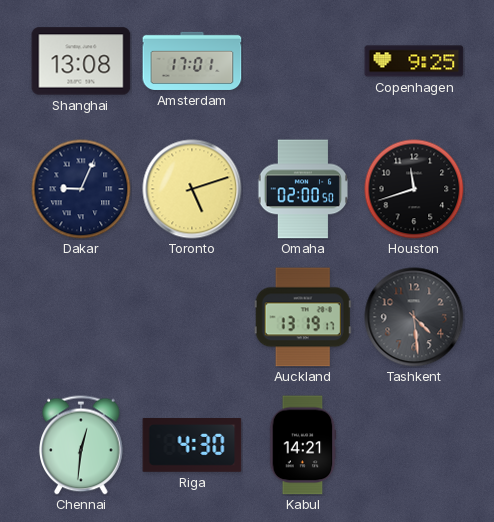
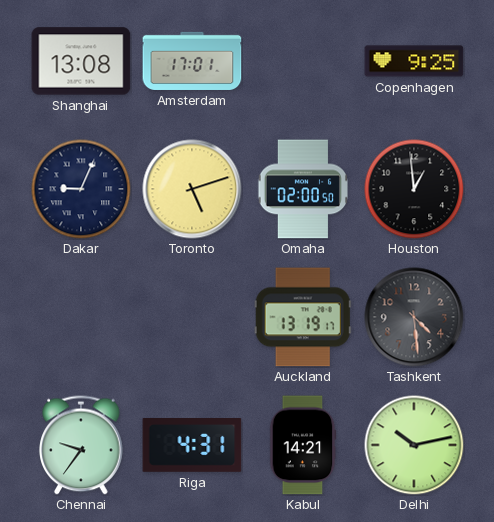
Houston: 11:42 -> 12:59 (414, 189)
Chennai: 12:31 -> 9:36 (81, 445)
Riga: 4:30 -> 4:31 (192, 445)
Delhi: none -> 10:13 (414, 445)
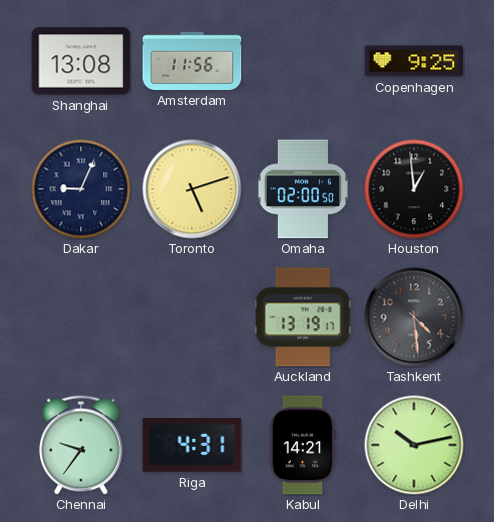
Amsterdam: 17:01 -> 11:56 (192, 61)
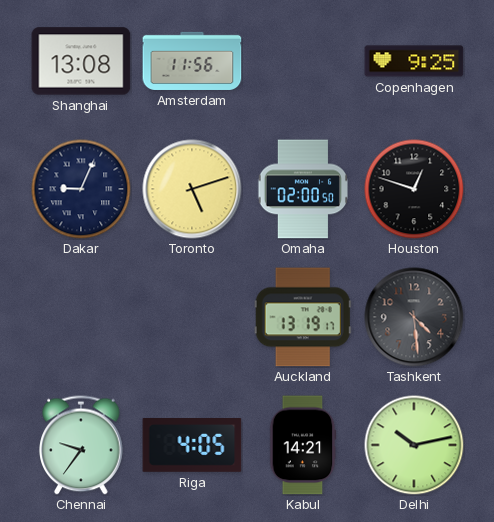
Houston: 12:59 -> 12:48 (414, 189)
Riga: 4:31 -> 4:05 (192, 445)
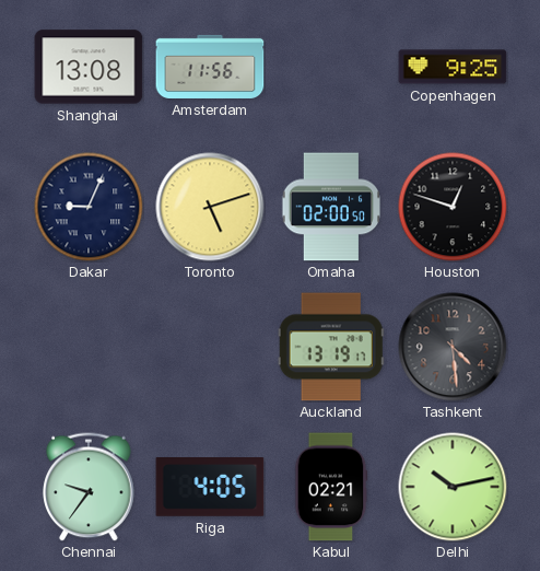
Kabul: 14:21 -> 02:21 (331, 487)
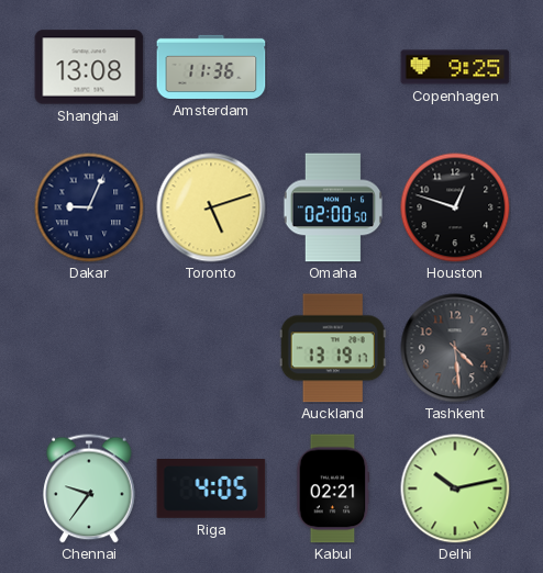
Amsterdam: 11:56 -> 11:36 (211, 67)
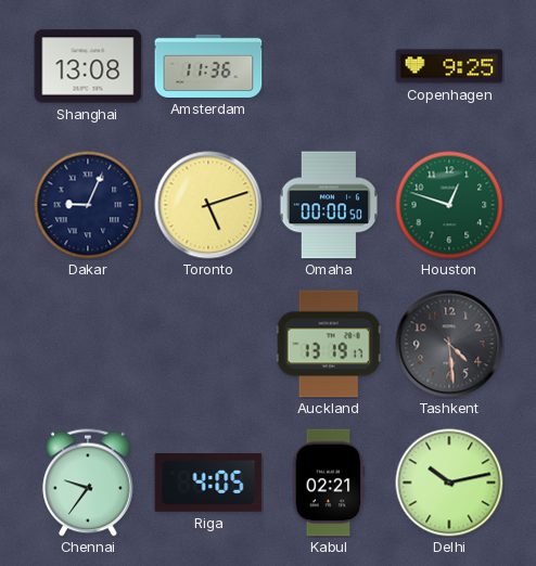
Omaha: 02:00 -> 00:00 (328, 205)
Houston dial: black -> green (449, 205)
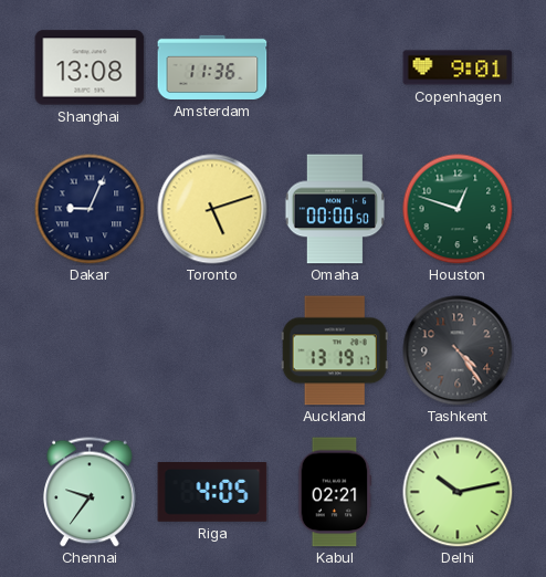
Copenhagen: 9:25 -> 9:01 (458, 67)
Tashkent: 4:29 -> 4:24 (458, 350)
